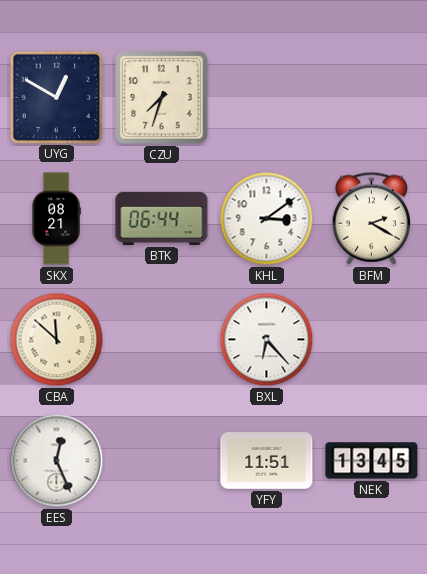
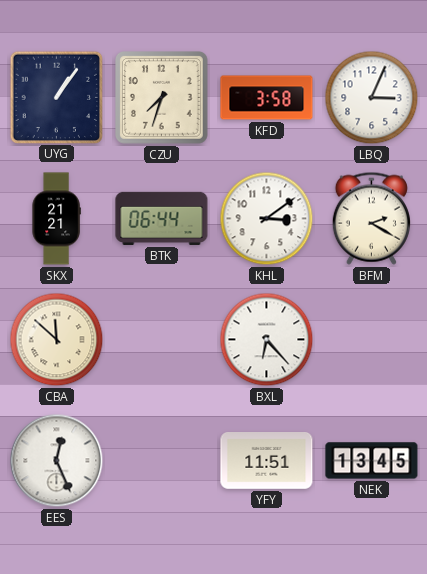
UYG: 12:50 -> 1:06 (56, 97)
KFD: none -> 3:58 (267, 98)
LBQ: none -> 3:04 (372, 98)
SKX: 08:21 -> 21:21 (56, 219)
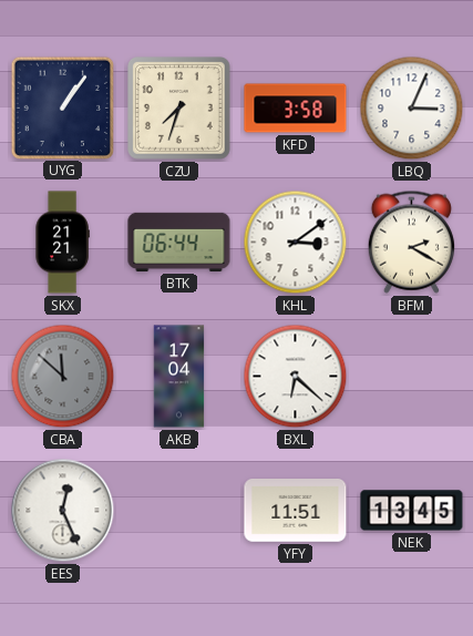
CBA dial: cream -> grey (63, 377)
AKB: none -> 17:04 (179, 377)
BXL: 6:23 -> 6:22 (296, 377)
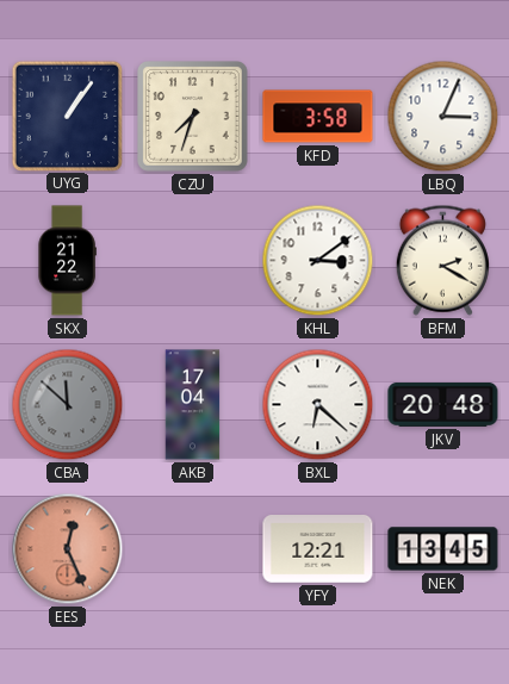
SKX: 21:21 -> 21:22 (67, 261)
BTK: 06:44 -> none (179, 242)
JKV: none -> 20:48 (443, 405)
EES dial: white -> salmon (68, 549)
YFY: 11:51 -> 12:21 (318, 549)
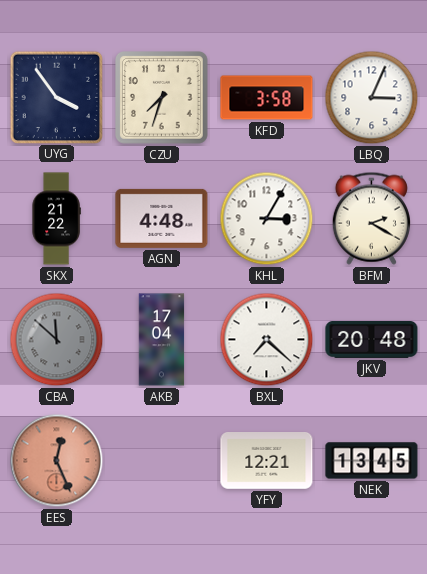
UYG: 1:06 -> 3:54 (56, 97)
AGN: none -> 4:48 (162, 218)
KHL: 3:09 -> 3:05 (267, 219)
BXL: 6:22 -> 7:22 (267, 340)
